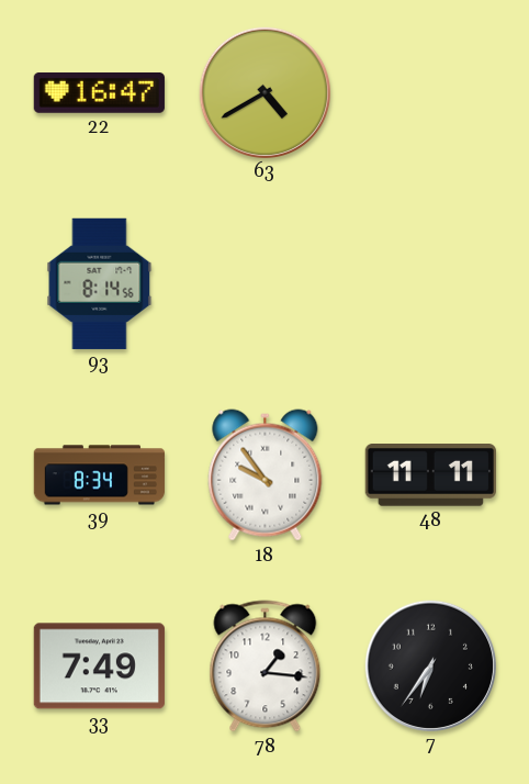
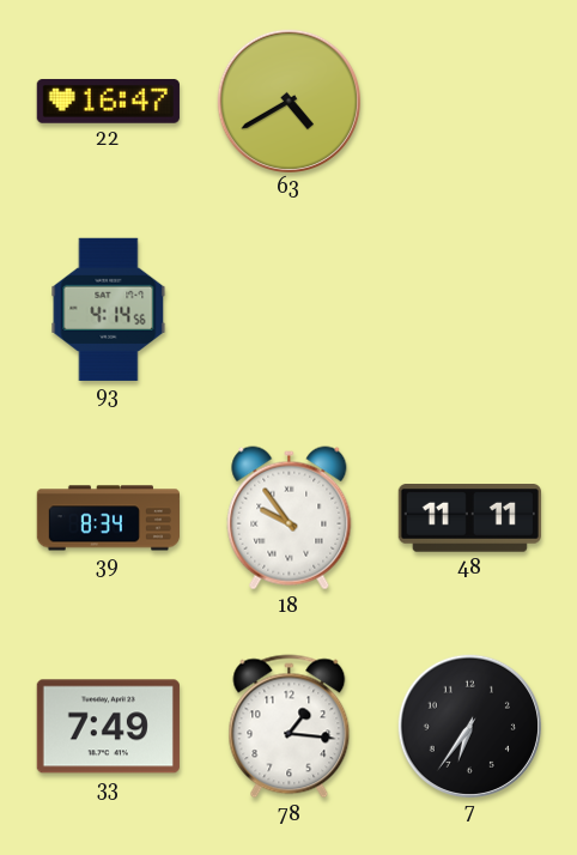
93: 8:14 -> 4:14 (109, 309)
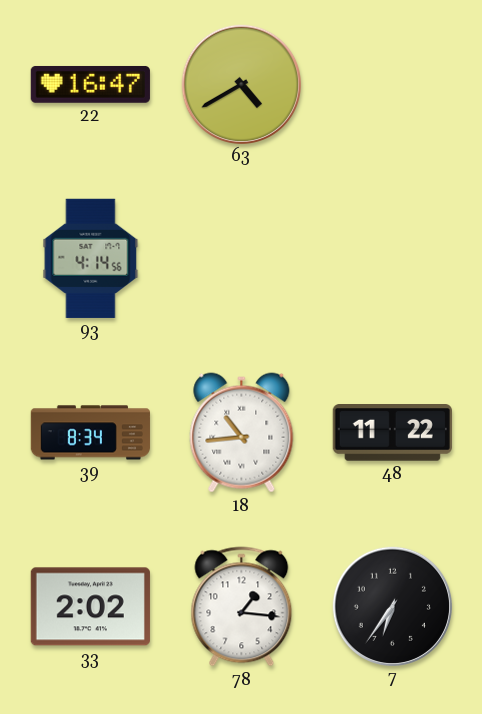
18: 9:54 -> 10:44 (242, 433)
48: 11:11 -> 11:22 (392, 433)
33: 7:49 -> 2:02 (90, 607)
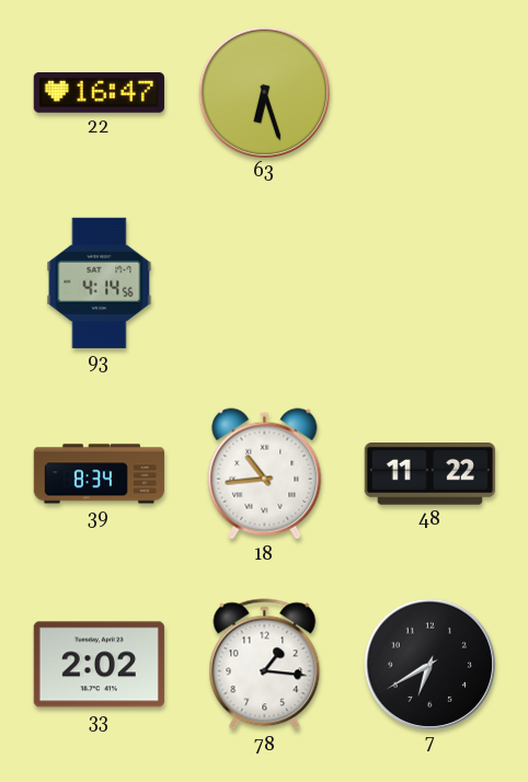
63: 4:40 -> 6:27 (264, 92)
7: 6:36 -> 6:40 (429, 664)
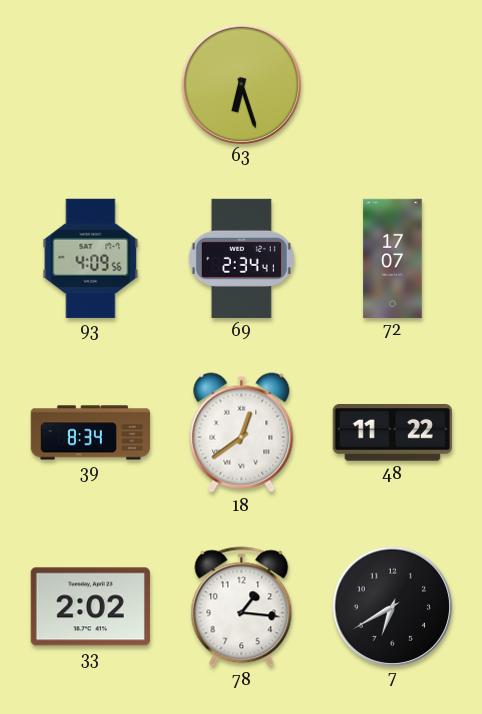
22: 16:47 -> none (99, 92)
93: 4:14 -> 4:09 (91, 258)
69: none -> 2:34 (241, 258)
72: none -> 17:07 (393, 258)
18: 10:44 -> 12:39 (242, 433)
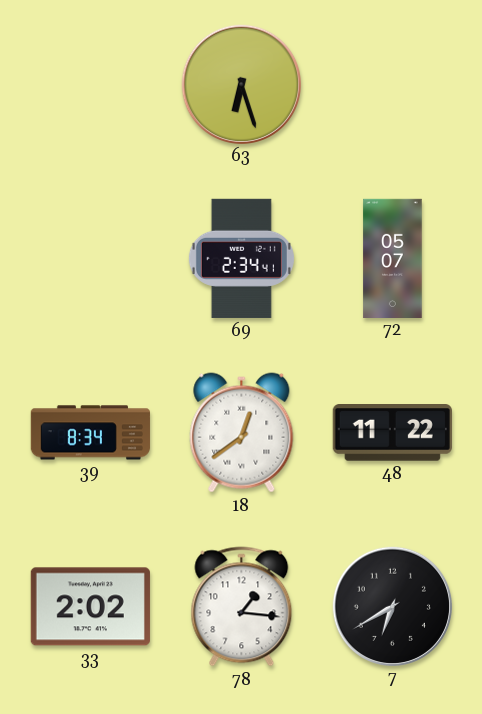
93: 4:09 -> none (91, 258)
72: 17:07 -> 05:07 (393, 258)
